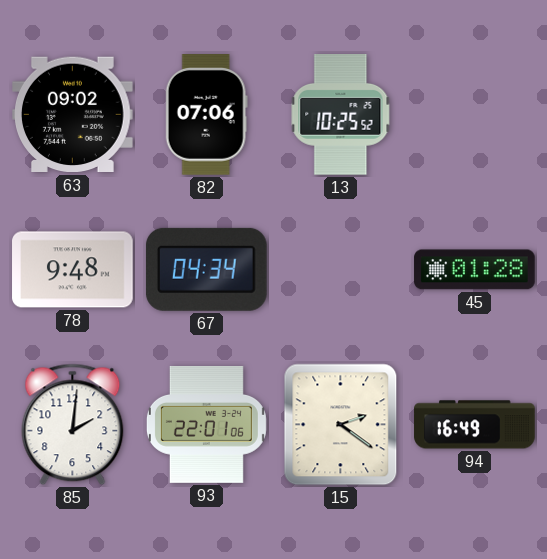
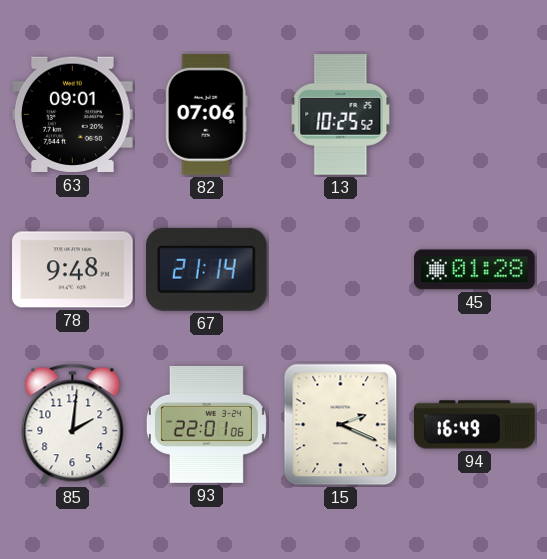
63: 09:02 -> 09:01 (73, 115)
67: 04:34 -> 21:14 (206, 269)
15: 2:21 -> 2:19 (341, 425)
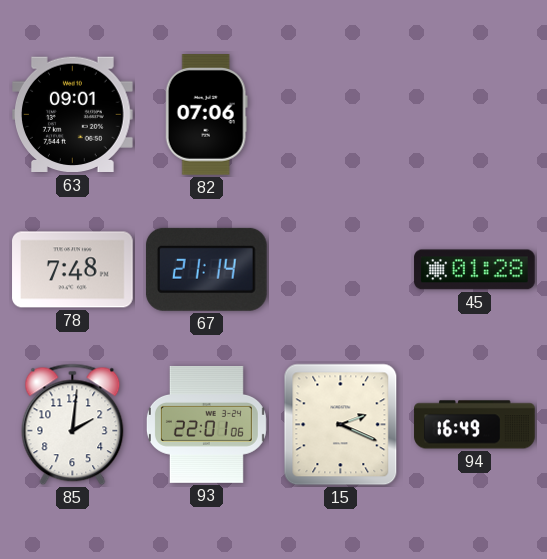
13: 10:25 -> none (341, 115)
78: 9:48 -> 7:48 (73, 270)
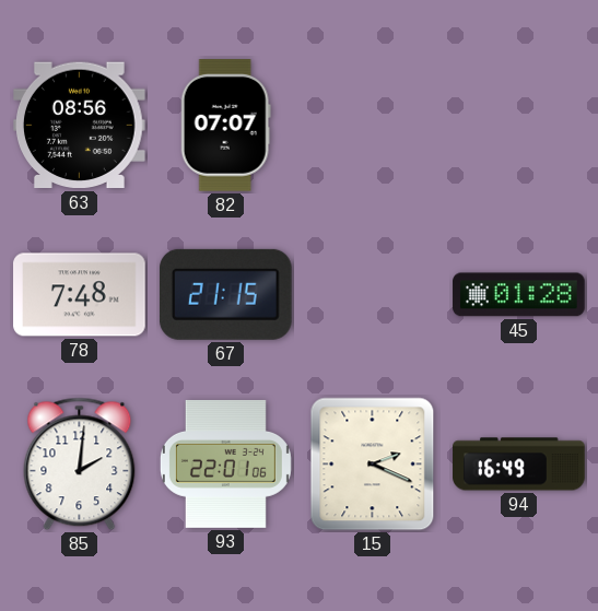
63: 09:01 -> 08:56 (80, 126)
82: 07:06 -> 07:07 (225, 126)
67: 21:14 -> 21:15 (225, 294)
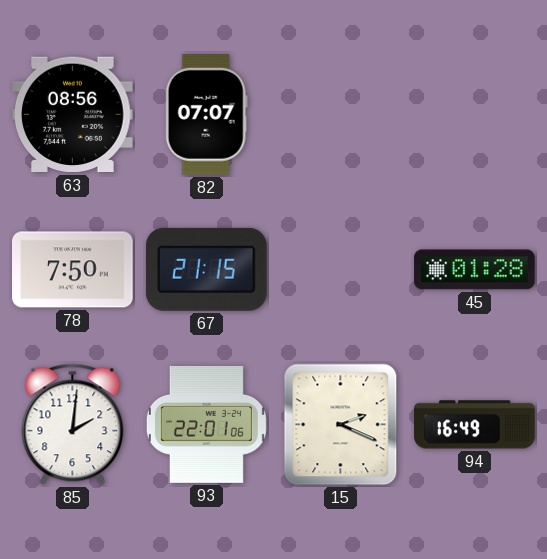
78: 7:48 -> 7:50 (73, 270)
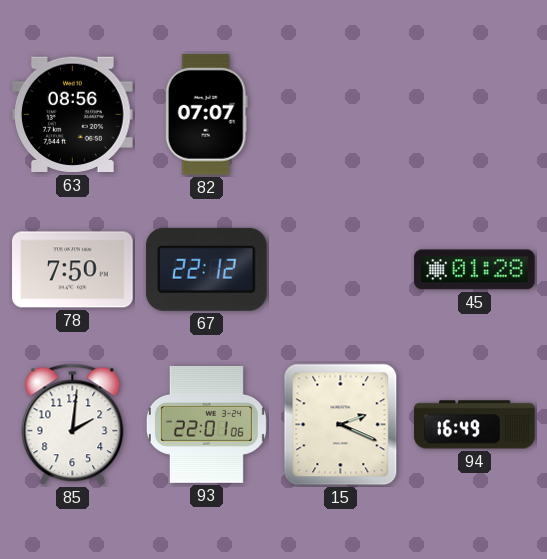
67: 21:15 -> 22:12 (206, 269)
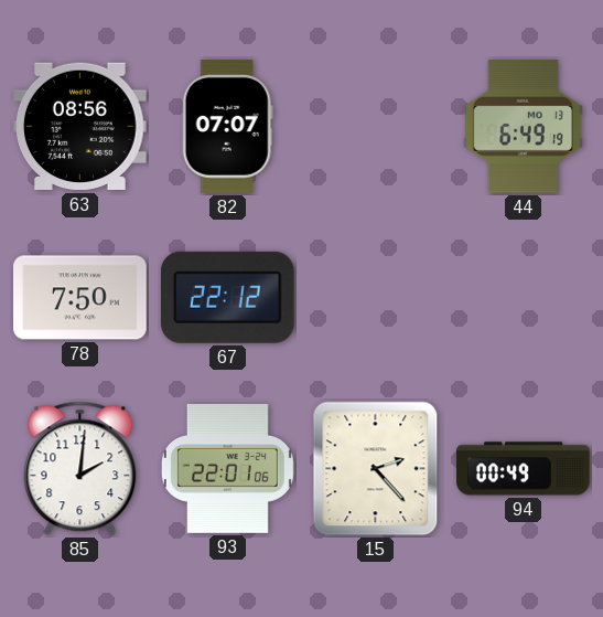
44: none -> 6:49 (523, 127)
45: 01:28 -> none (475, 270)
15: 2:19 -> 2:23 (376, 469)
94: 16:49 -> 00:49 (524, 469)
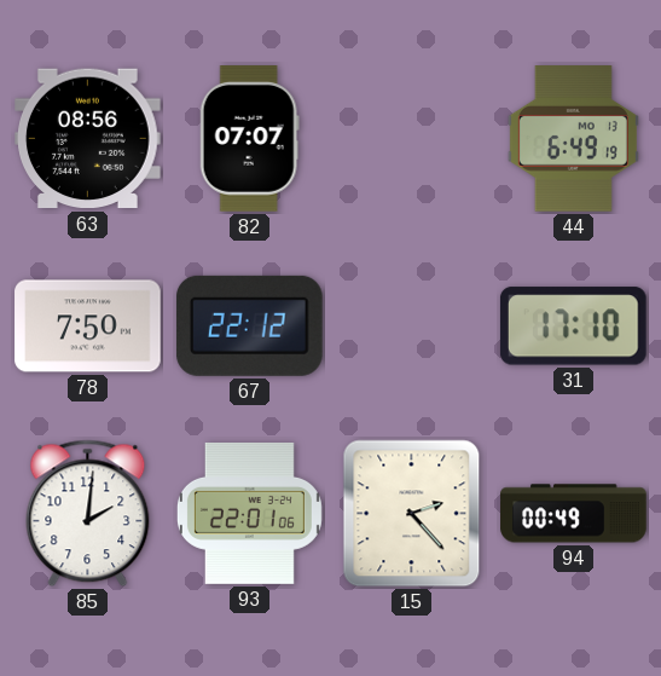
31: none -> 17:10 (573, 327)
